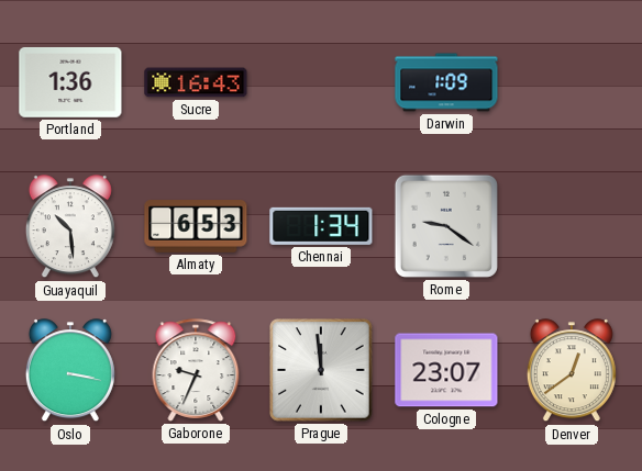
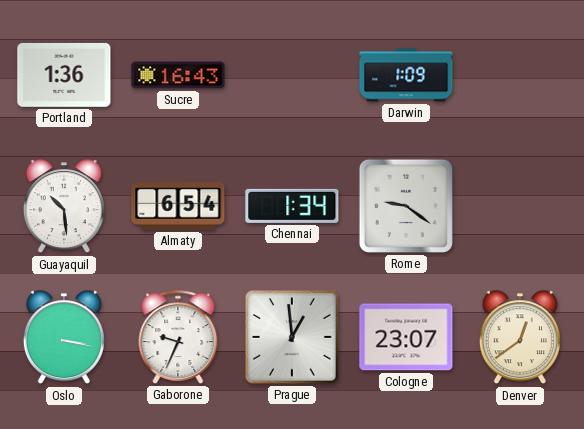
Almaty: 6:53 -> 6:54 (178, 206)
Prague: 11:59 -> 12:59 (292, 337)
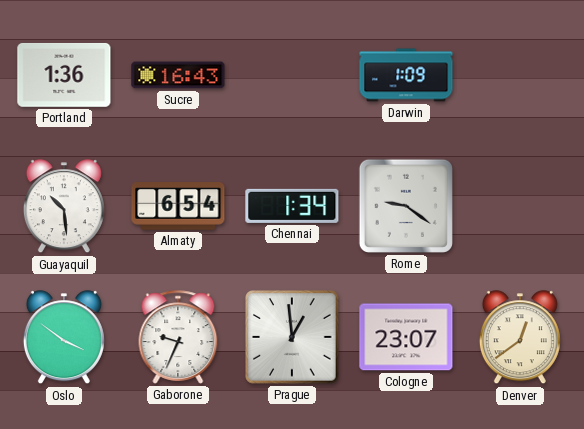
Oslo: 3:17 -> 3:51 (64, 338)
